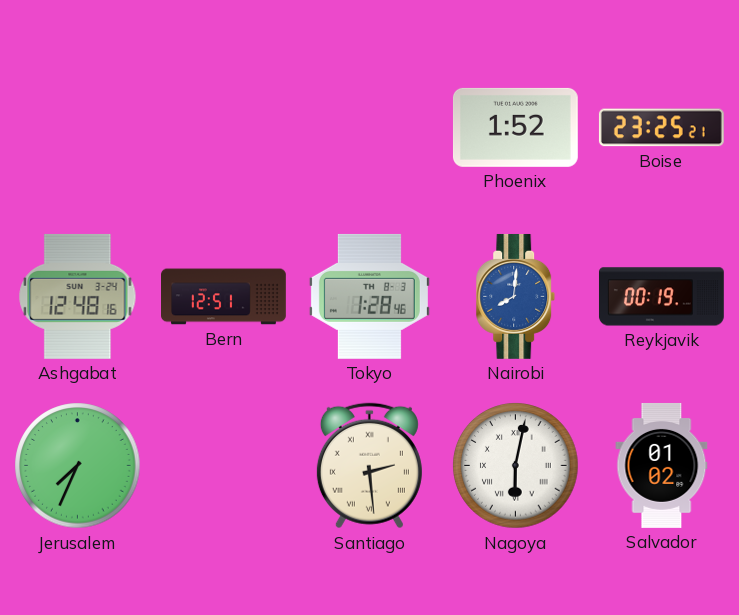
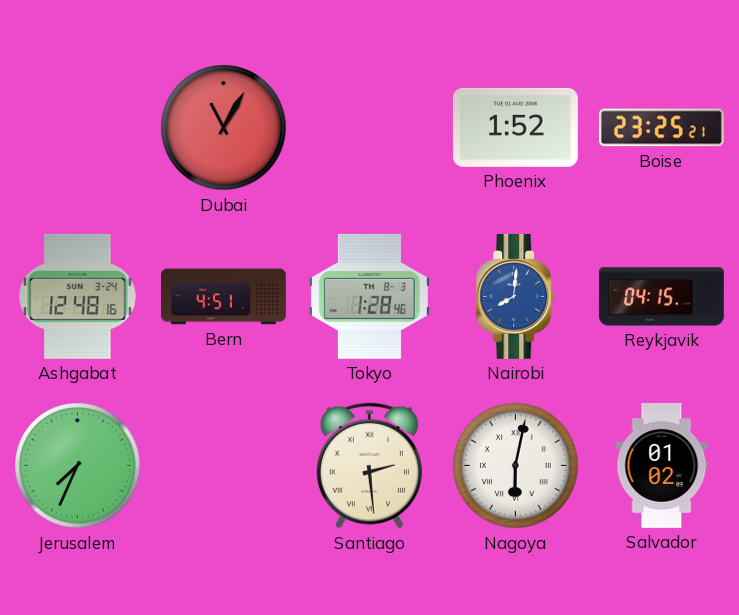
Dubai: none -> 11:05 (224, 128)
Bern: 12:51 -> 4:51 (224, 297)
Reykjavik: 00:19 -> 04:15 (661, 297)
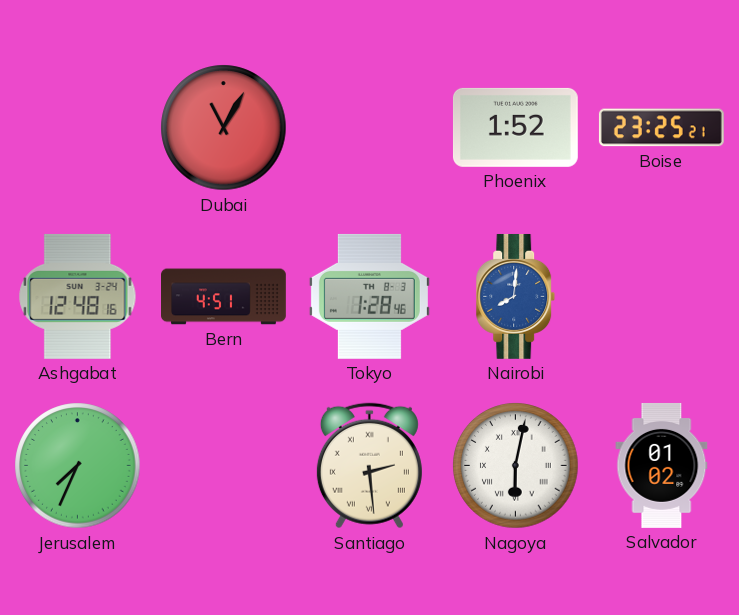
Reykjavik: 04:15 -> none (661, 297)
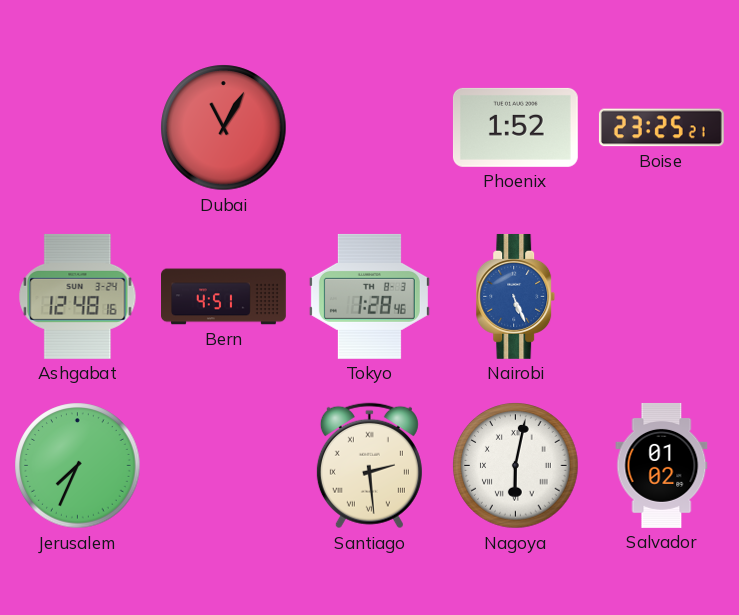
Nairobi: 8:01 -> 5:26 (516, 296)
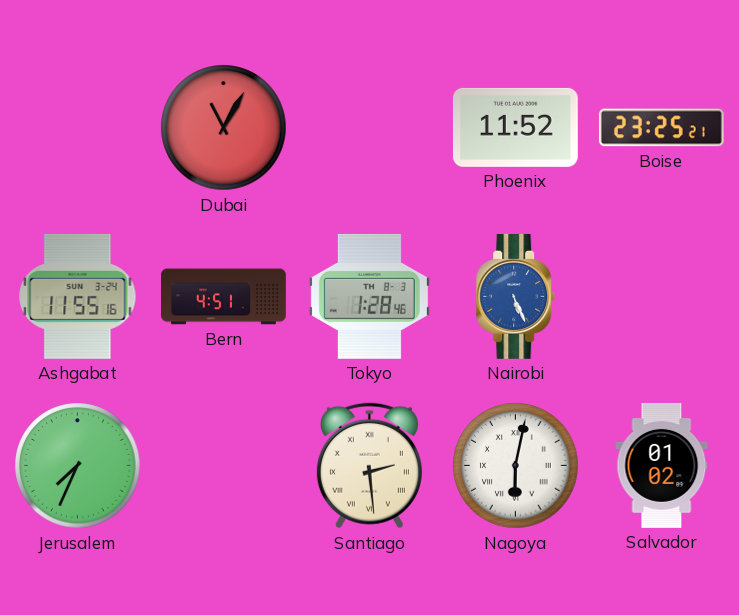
Phoenix: 1:52 -> 11:52 (515, 127)
Ashgabat: 12:48 -> 11:55 (78, 296)
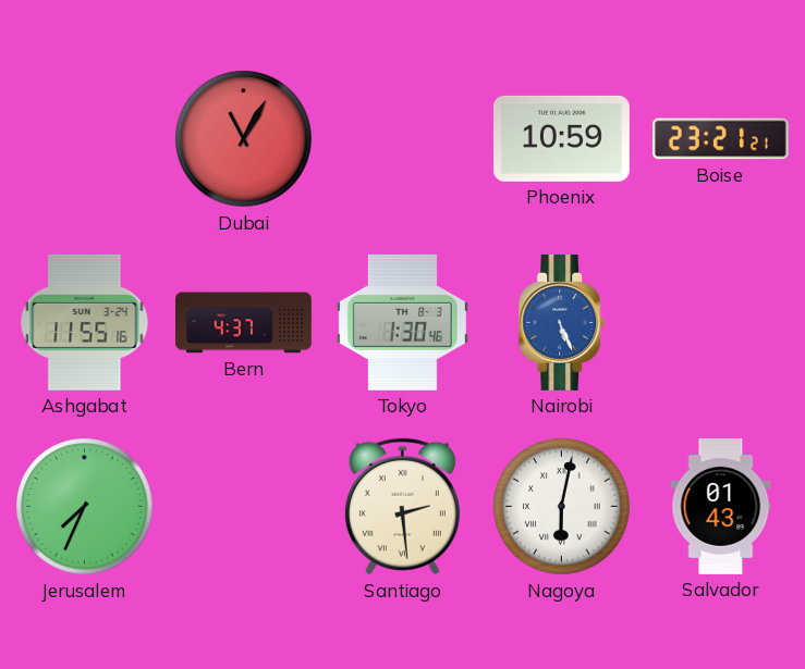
Phoenix: 11:52 -> 10:59 (561, 138)
Boise: 23:25 -> 23:21 (720, 139)
Bern: 4:51 -> 4:37 (244, 323)
Tokyo: 1:28 -> 1:30 (402, 322)
Salvador: 01:02 -> 01:43 (721, 506)
